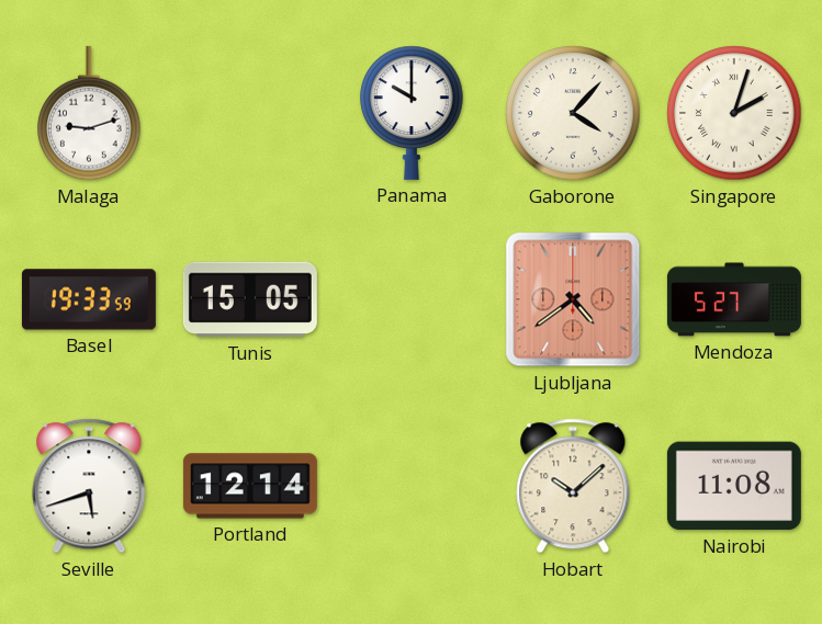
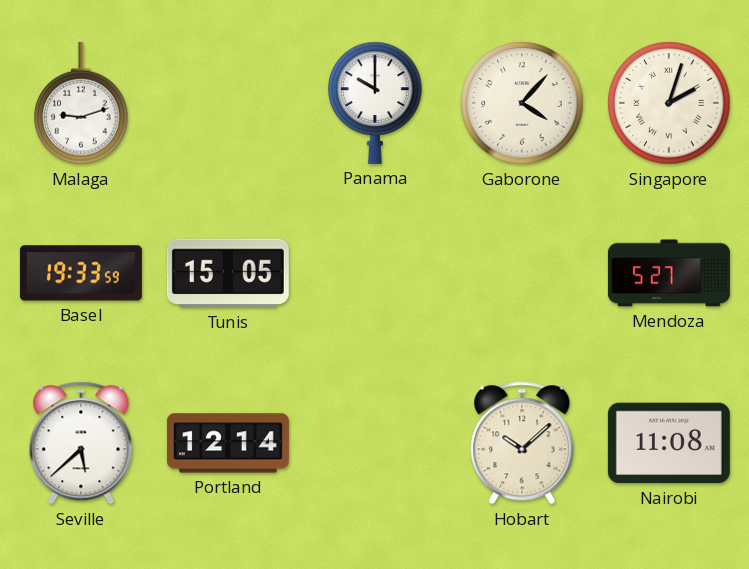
Ljubljana: 4:39 -> none (573, 299)
Seville: 5:42 -> 5:38 (81, 443)
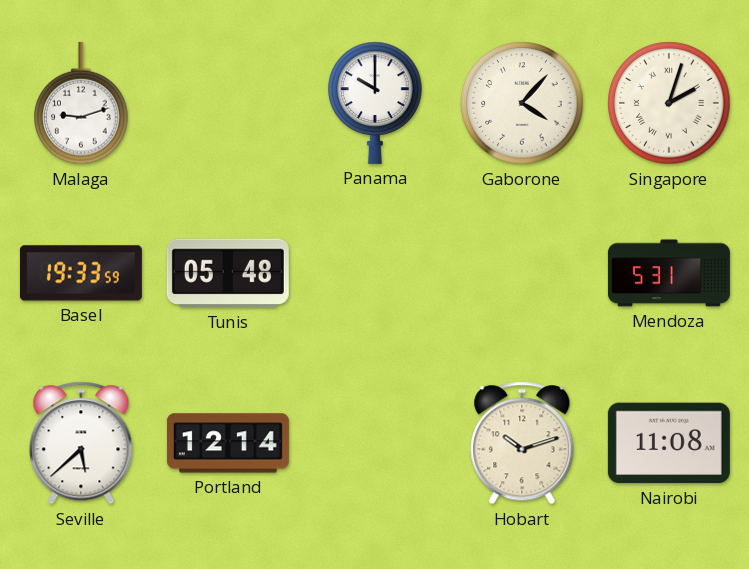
Tunis: 15:05 -> 05:48 (228, 273)
Mendoza: 5:27 -> 5:31 (669, 273)
Hobart: 10:08 -> 10:12 (522, 443)
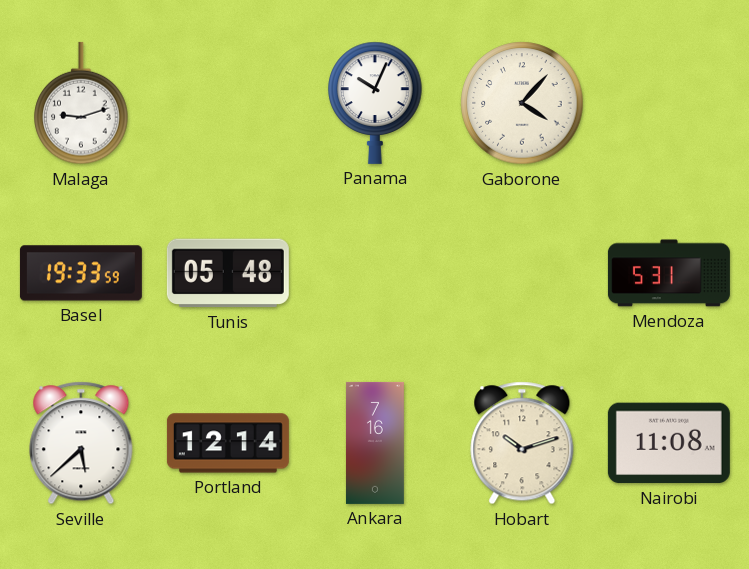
Panama: 10:00 -> 10:04 (375, 103)
Singapore: 2:03 -> none (669, 103)
Ankara: none -> 7:16 (375, 443)
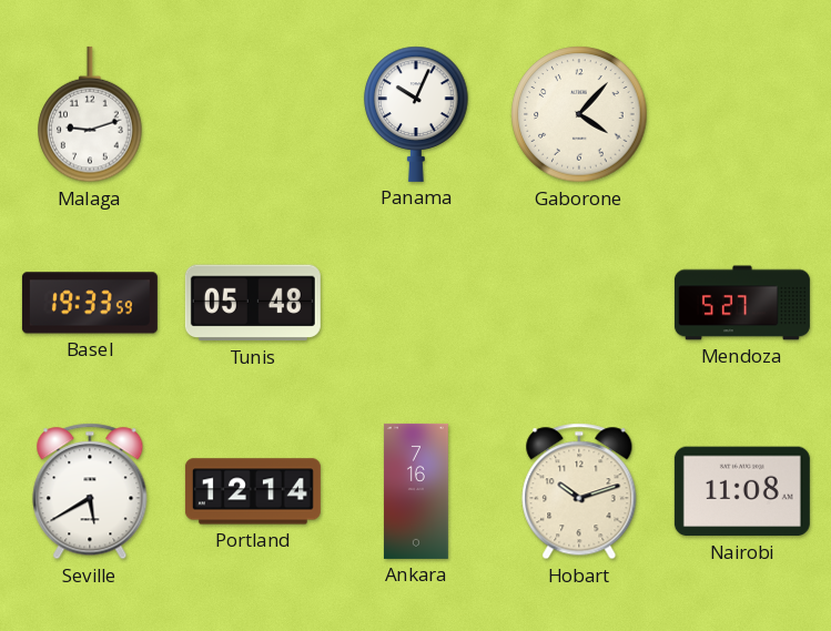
Mendoza: 5:31 -> 5:27 (742, 303)
Seville: 5:38 -> 5:40 (90, 491)
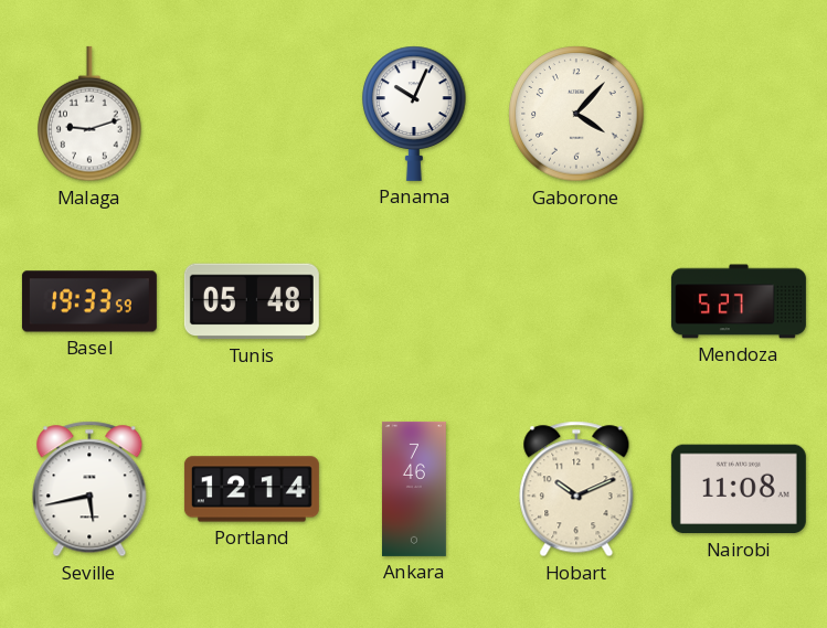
Seville: 5:40 -> 5:43 (89, 489)
Ankara: 7:16 -> 7:46 (414, 489)
Hobart: 10:12 -> 10:11 (576, 489)
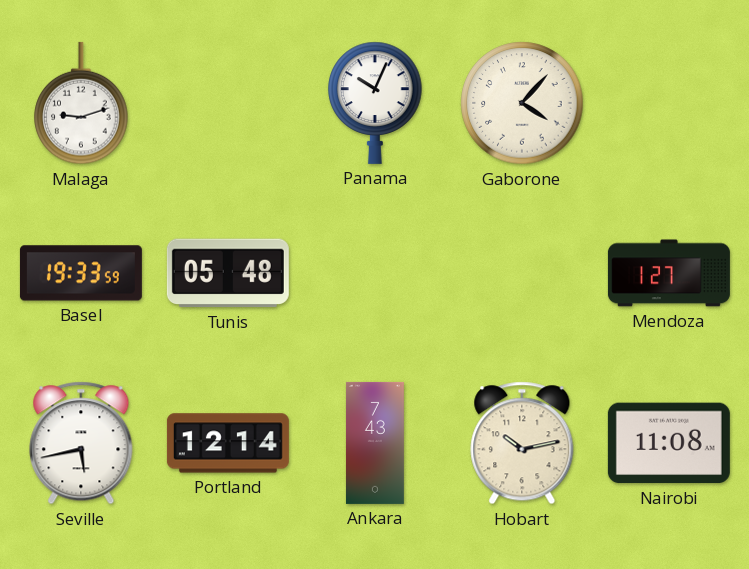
Mendoza: 5:27 -> 1:27 (669, 273)
Ankara: 7:46 -> 7:43 (375, 443)
Hobart: 10:11 -> 10:13 (522, 443)
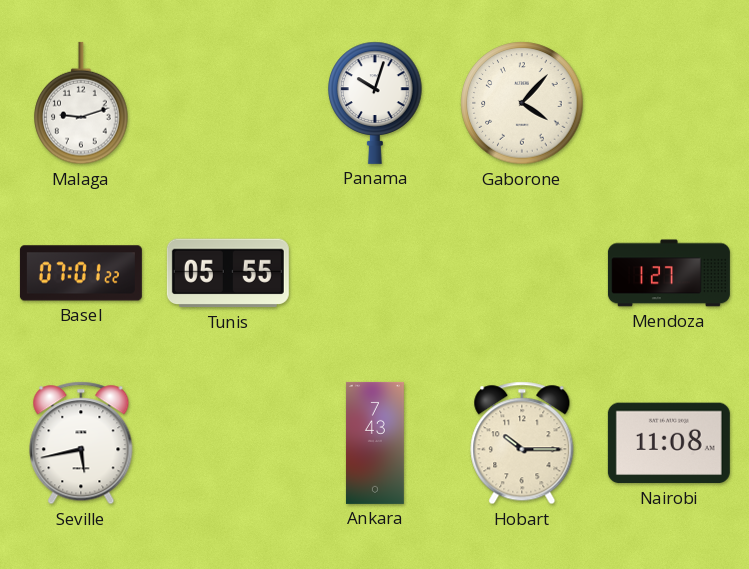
Panama: 10:04 -> 10:03 (375, 103)
Basel: 19:33 -> 07:01 (81, 273)
Tunis: 05:48 -> 05:55 (228, 273)
Portland: 12:14 -> none (228, 443)
Hobart: 10:13 -> 10:15 (522, 443)
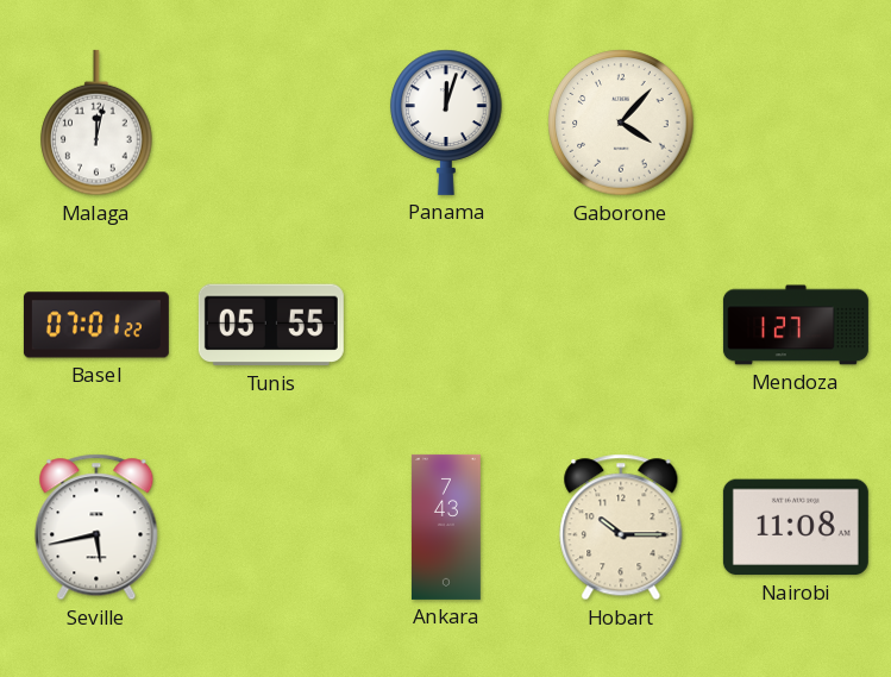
Malaga: 9:12 -> 12:02 (96, 123)
Panama: 10:03 -> 12:03 (446, 123)
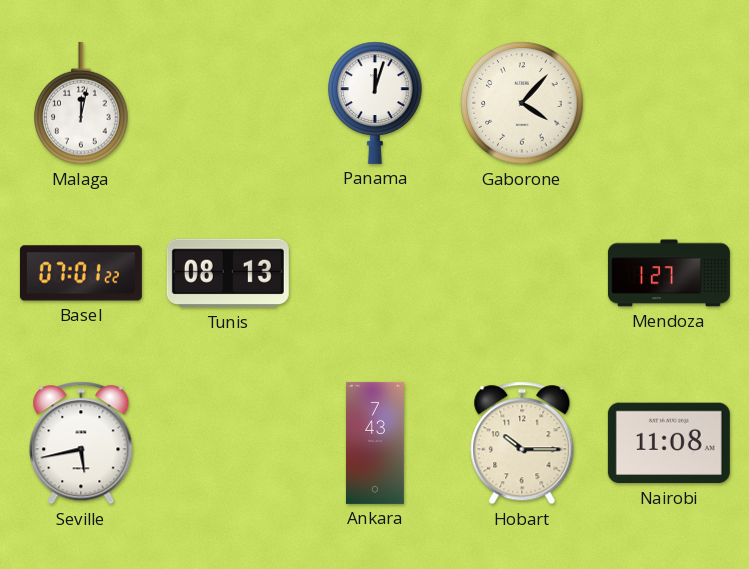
Tunis: 05:55 -> 08:13 (228, 273)
